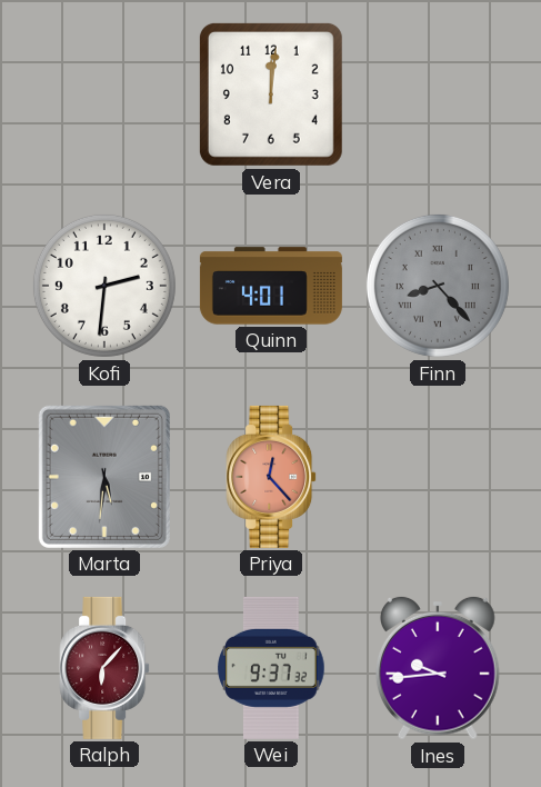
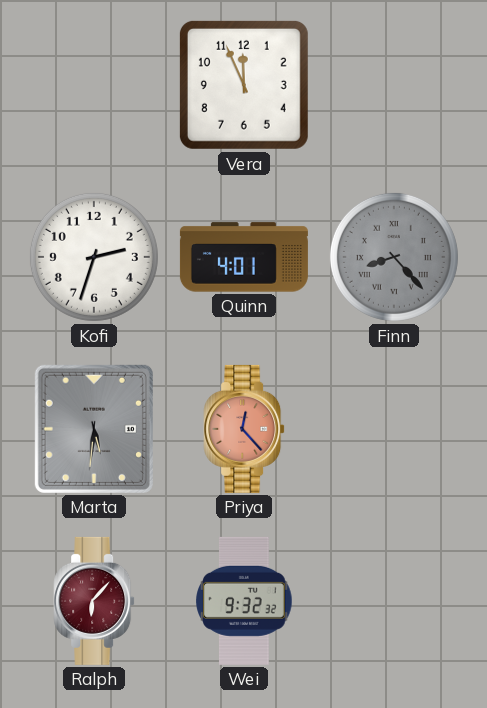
Vera: 12:01 -> 11:56 (244, 85)
Kofi: 2:31 -> 2:33 (94, 257)
Wei: 9:37 -> 9:32 (244, 601)
Ines: 9:44 -> none (438, 668)
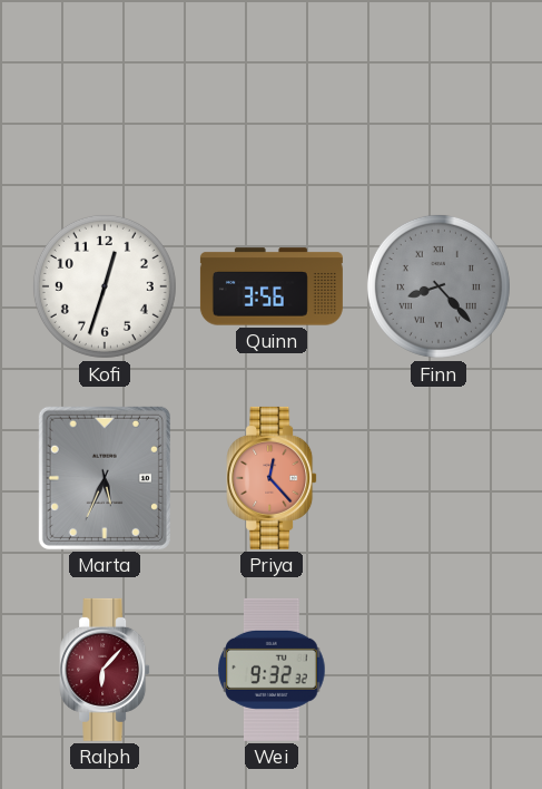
Vera: 11:56 -> none (244, 85)
Kofi: 2:33 -> 12:33 (105, 286)
Quinn: 4:01 -> 3:56 (272, 286)
Marta: 5:31 -> 5:34 (105, 478)
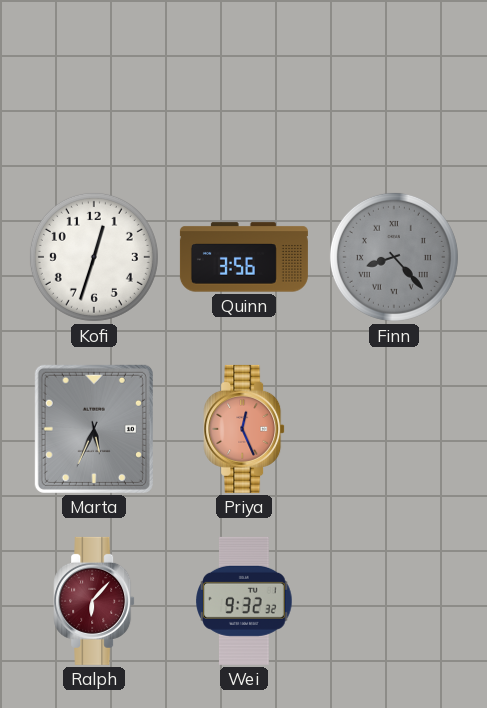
Priya: 12:23 -> 12:26 (244, 429)
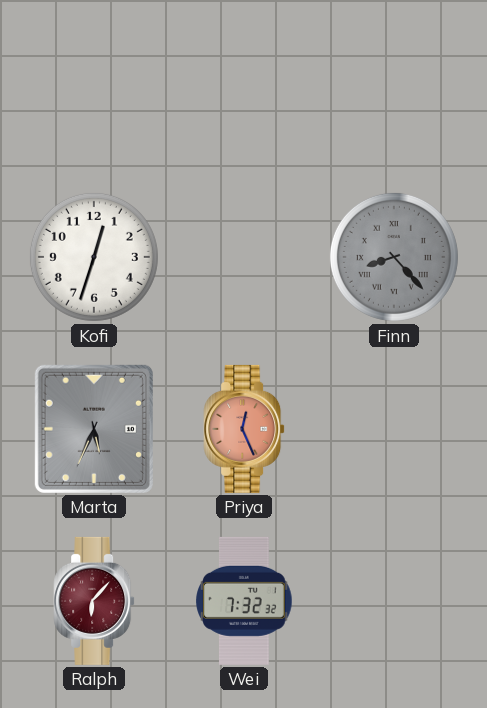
Quinn: 3:56 -> none (244, 257)
Wei: 9:32 -> 7:32 (244, 601)
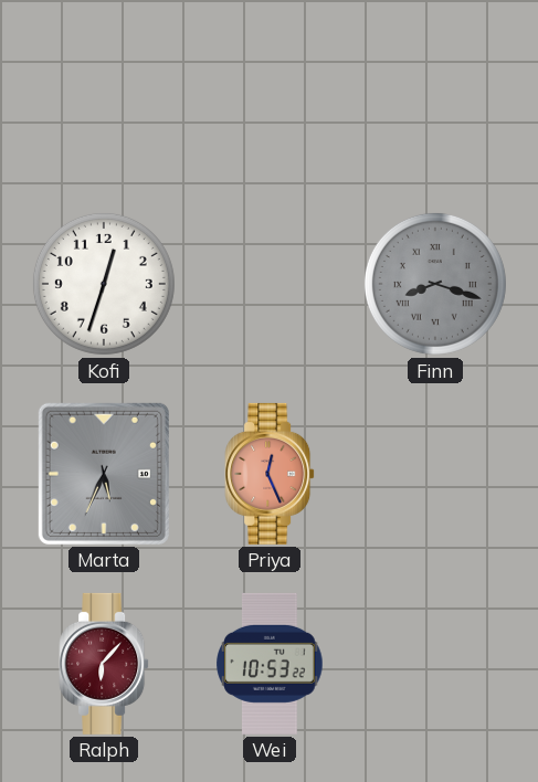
Finn: 8:23 -> 8:18 (435, 284)
Wei: 7:32 -> 10:53 (270, 664)
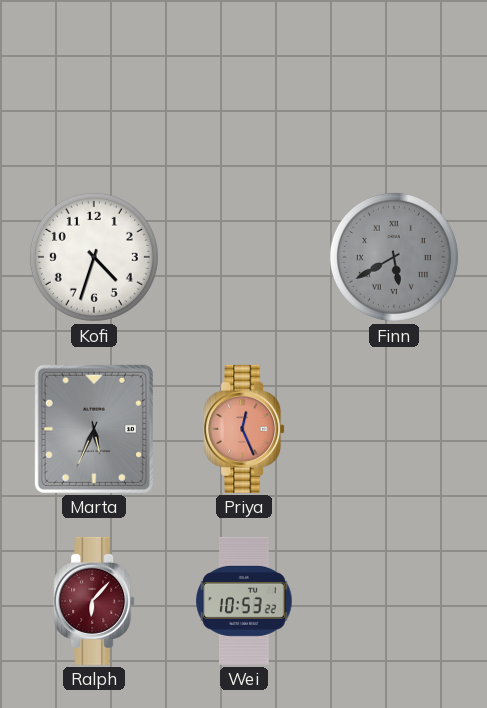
Kofi: 12:33 -> 4:33 (94, 257)
Finn: 8:18 -> 5:40 (394, 257)
